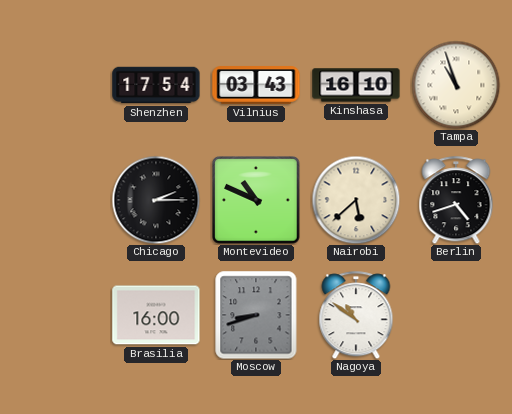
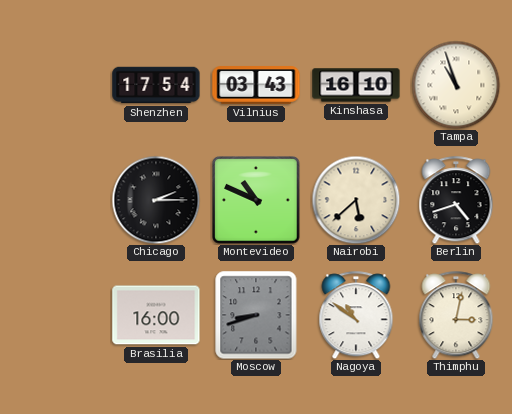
Thimphu: none -> 3:02 (456, 315)
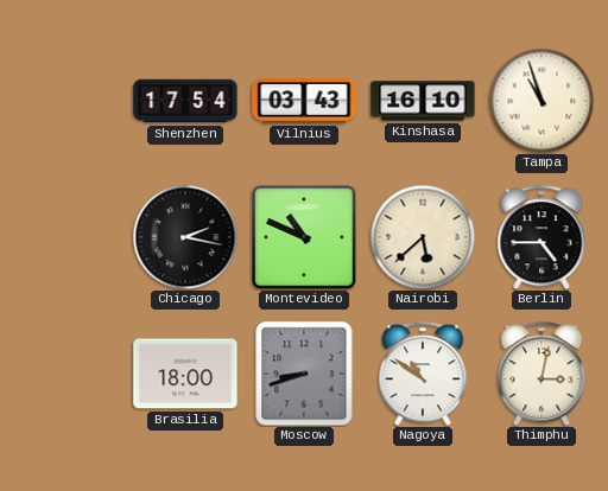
Chicago: 2:15 -> 2:17 (185, 237)
Berlin: 4:42 -> 4:45 (541, 237)
Brasilia: 16:00 -> 18:00 (185, 374)
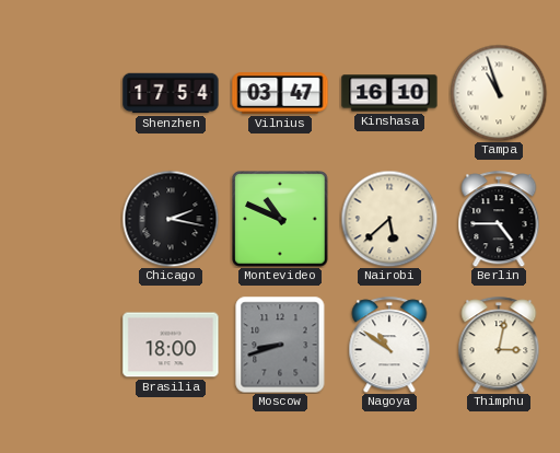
Vilnius: 03:43 -> 03:47 (280, 93)
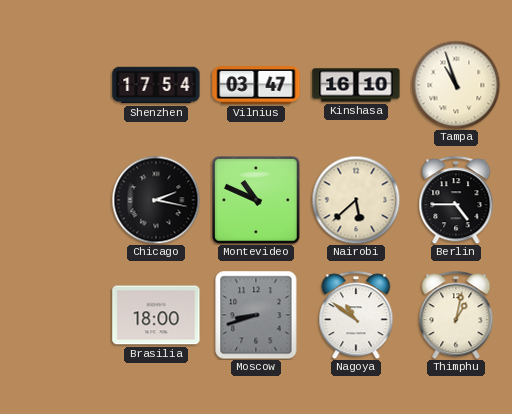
Thimphu: 3:02 -> 1:02 (456, 315)
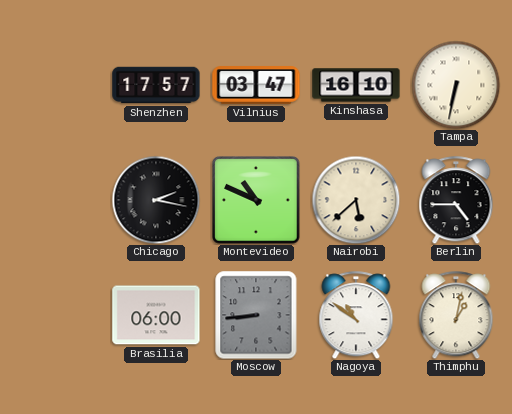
Shenzhen: 17:54 -> 17:57 (156, 85)
Tampa: 10:57 -> 6:32 (456, 85)
Brasilia: 18:00 -> 06:00 (156, 315)
Moscow: 8:42 -> 8:44 (256, 315)
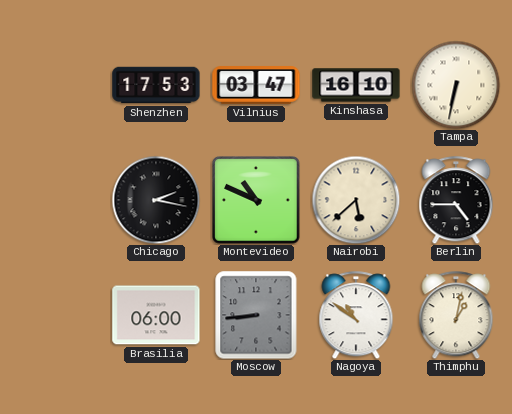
Shenzhen: 17:57 -> 17:53 (156, 85)
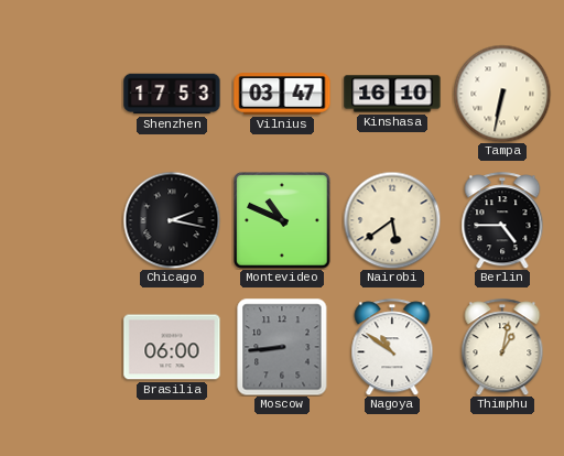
Nairobi: 5:38 -> 5:39 (392, 220)
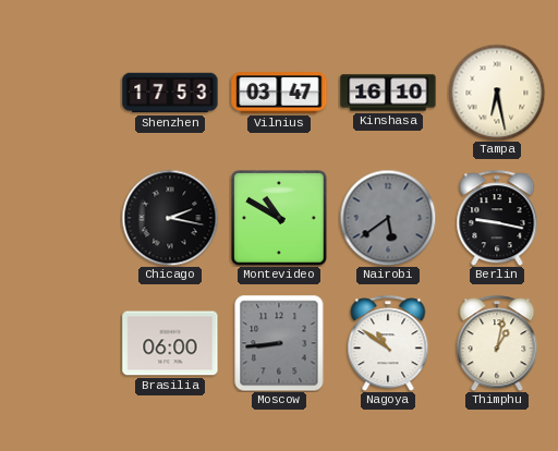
Tampa: 6:32 -> 6:28 (497, 93)
Montevideo: 10:49 -> 10:50 (279, 218)
Nairobi dial: cream -> grey (388, 218)
Berlin: 4:45 -> 9:17 (497, 218)
